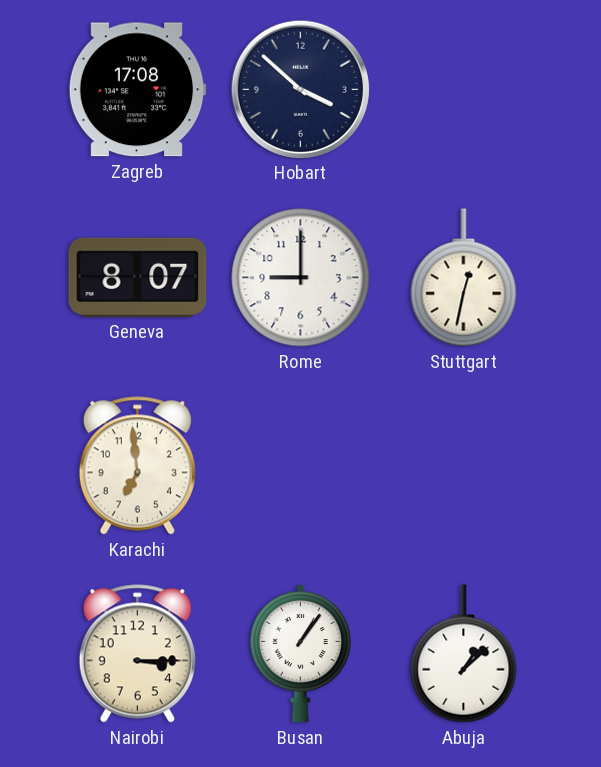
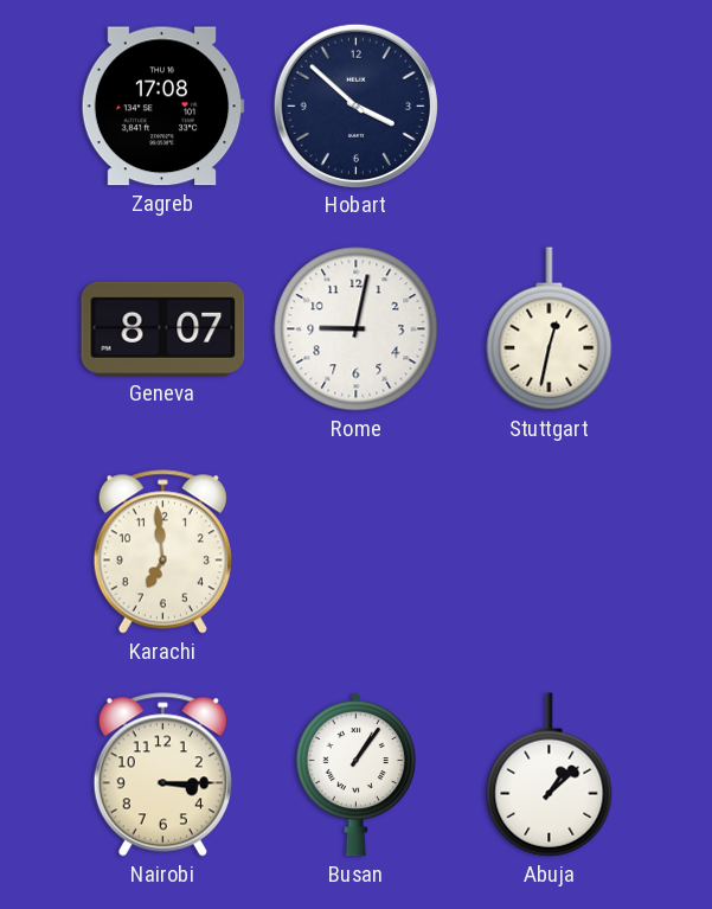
Rome: 9:00 -> 9:02 (357, 329)
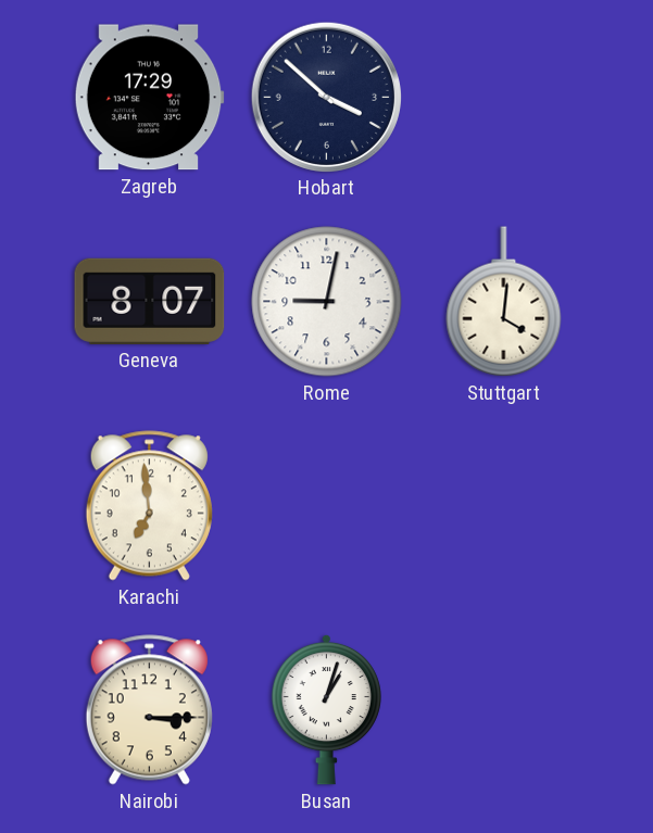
Zagreb: 17:08 -> 17:29 (149, 98)
Stuttgart: 12:32 -> 4:01 (504, 302)
Busan: 1:06 -> 1:03 (326, 709)
Abuja: 1:08 -> none (550, 775)
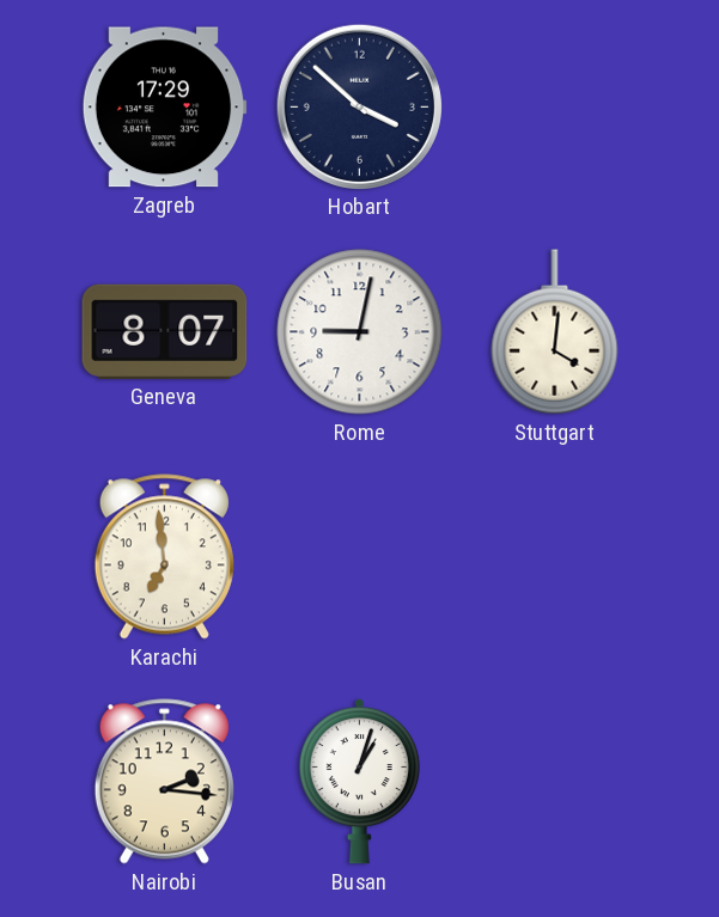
Nairobi: 3:15 -> 2:16 (164, 782)
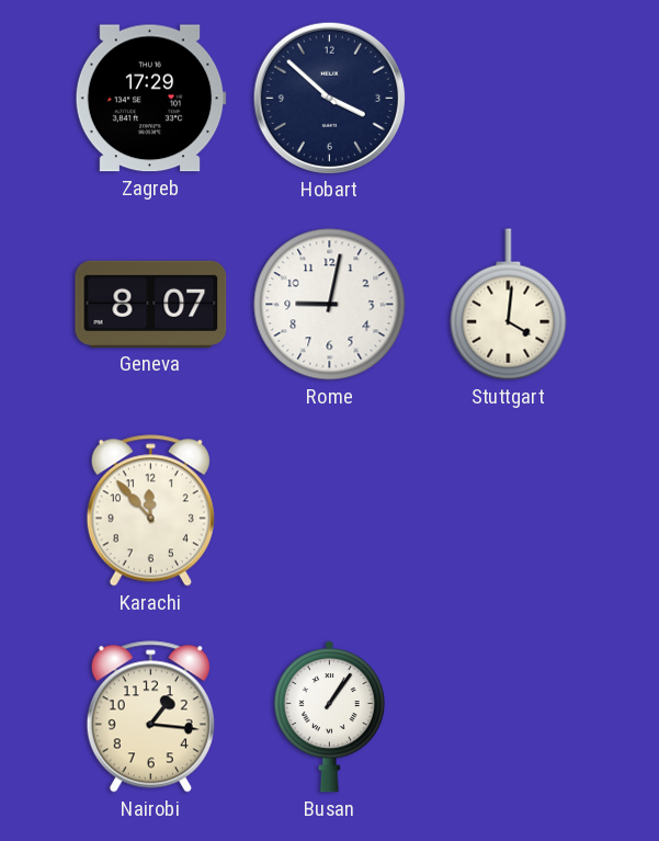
Karachi: 6:59 -> 11:53 (150, 511)
Nairobi: 2:16 -> 1:16 (150, 717)
Busan: 1:03 -> 1:06 (329, 716)
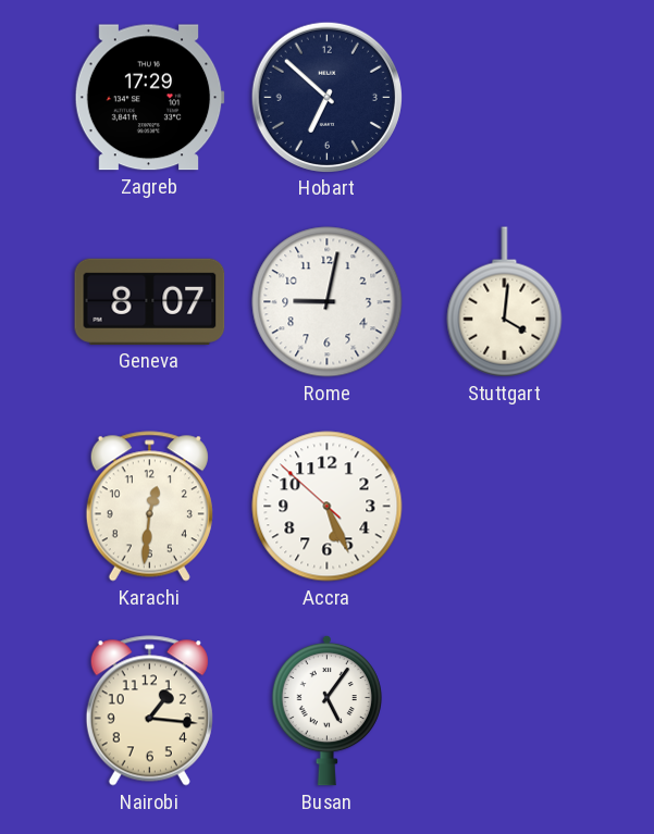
Hobart: 3:52 -> 6:52 (326, 97)
Karachi: 11:53 -> 12:31 (149, 507)
Accra: none -> 5:25 (328, 507)
Busan: 1:06 -> 5:06 (326, 710)
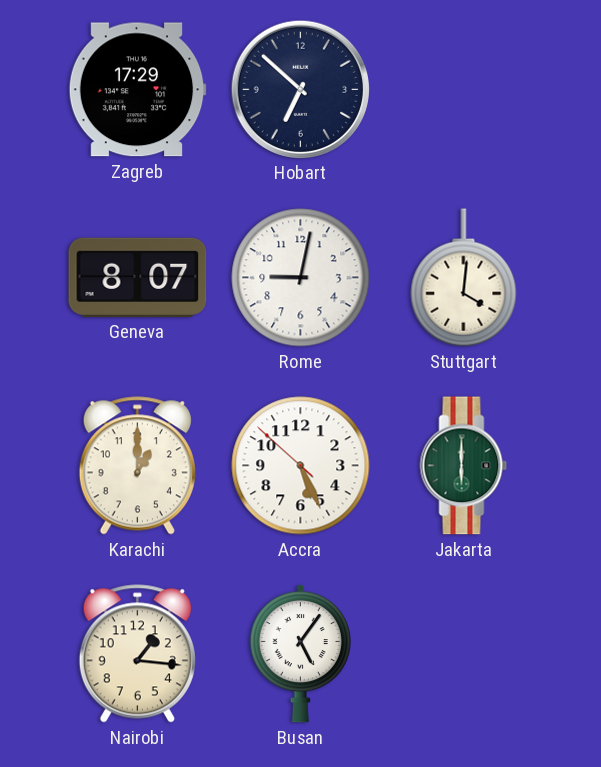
Karachi: 12:31 -> 1:00 (137, 466)
Jakarta: none -> 6:00 (464, 466)
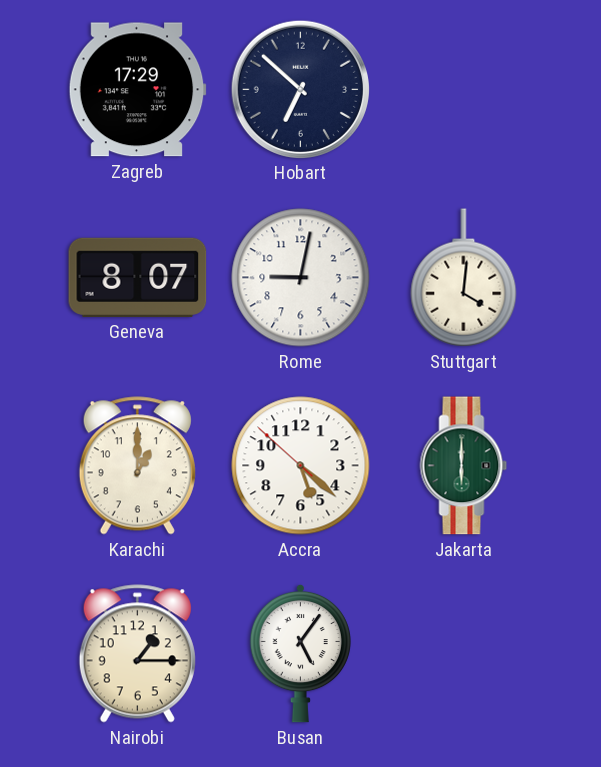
Accra: 5:25 -> 5:21 (301, 466)
Nairobi: 1:16 -> 1:15 (137, 654)
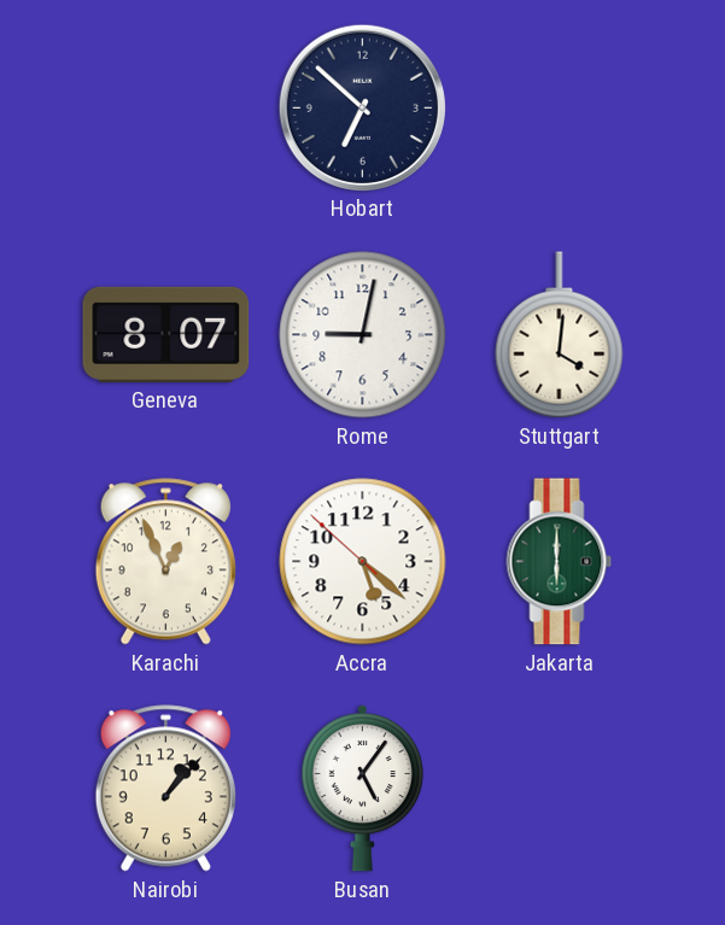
Zagreb: 17:29 -> none (137, 90)
Karachi: 1:00 -> 12:56 (165, 562)
Nairobi: 1:15 -> 1:07 (165, 789)
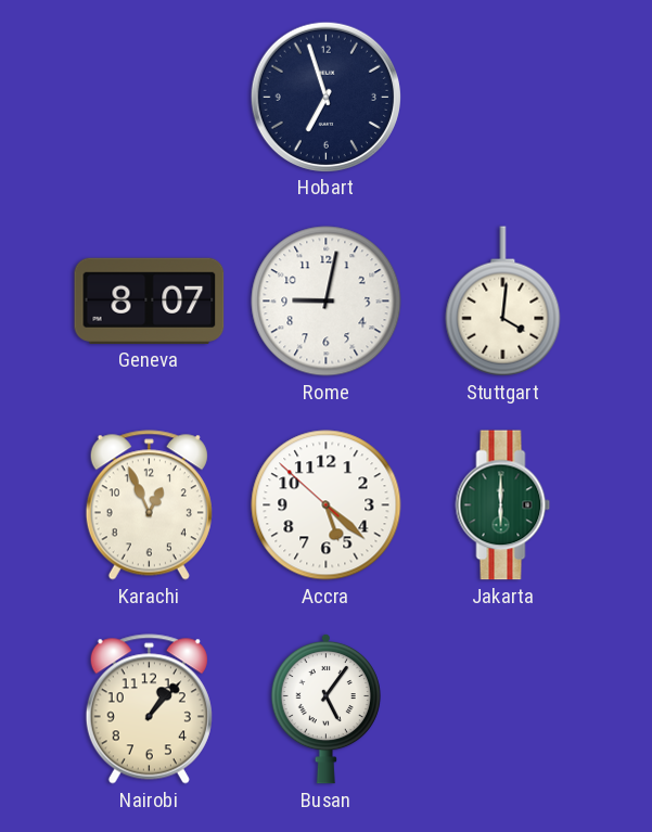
Hobart: 6:52 -> 6:57 (325, 97)
